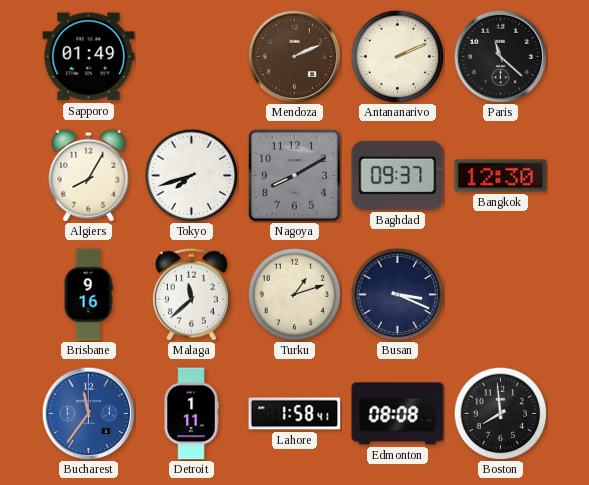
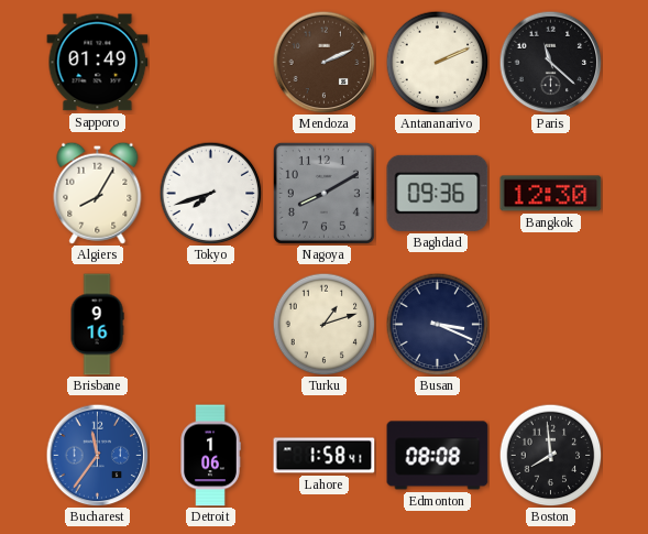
Baghdad: 09:37 -> 09:36 (438, 193)
Malaga: 11:38 -> none (191, 294)
Detroit: 1:11 -> 1:06 (210, 456)
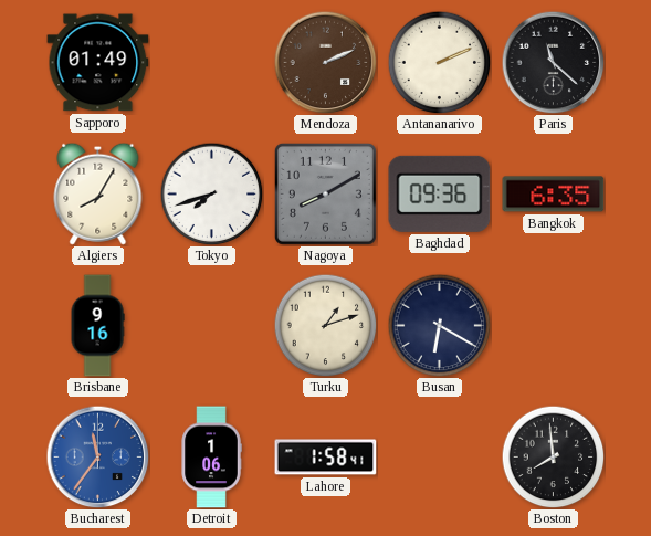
Bangkok: 12:30 -> 6:35 (554, 195)
Busan: 3:19 -> 6:20 (439, 325)
Edmonton: 08:08 -> none (438, 456)
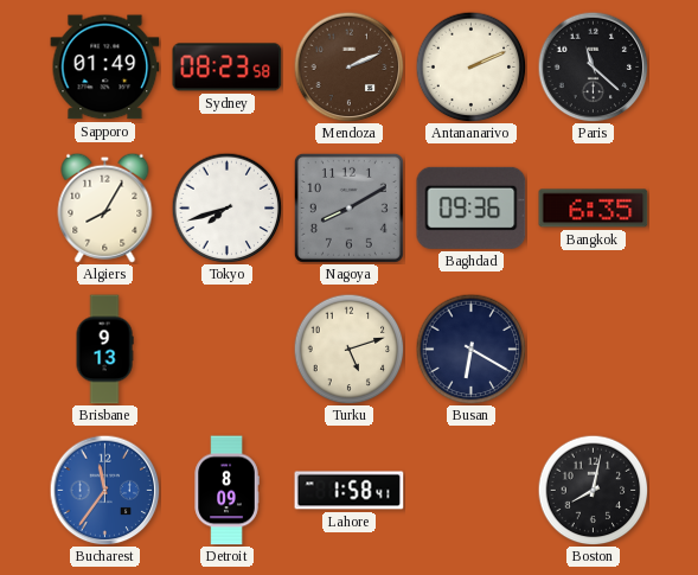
Sydney: none -> 08:23 (228, 68)
Brisbane: 9:16 -> 9:13 (104, 350)
Turku: 1:12 -> 5:12 (348, 349)
Detroit: 1:06 -> 8:09 (226, 491)
Boston: 7:59 -> 8:02 (593, 490)
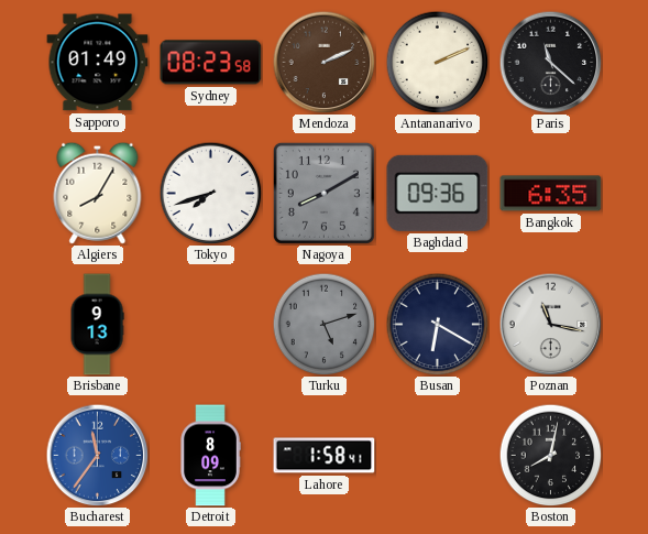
Turku dial: cream -> grey (323, 324)
Poznan: none -> 11:17 (550, 324)
